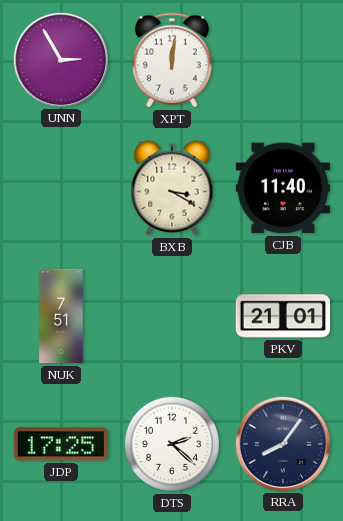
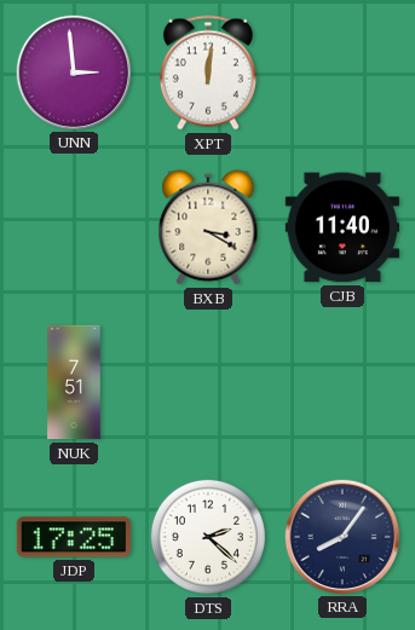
UNN: 2:55 -> 2:59 (73, 71)
PKV: 21:01 -> none (283, 316)
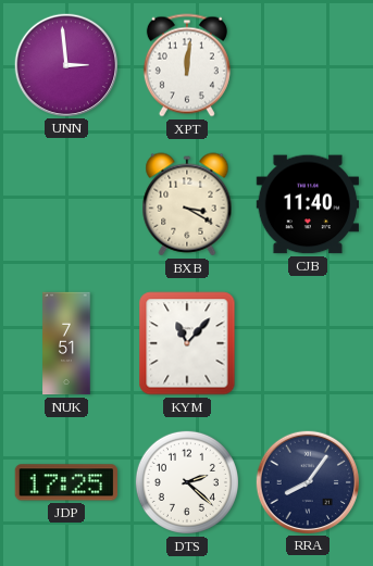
KYM: none -> 11:07 (187, 343)
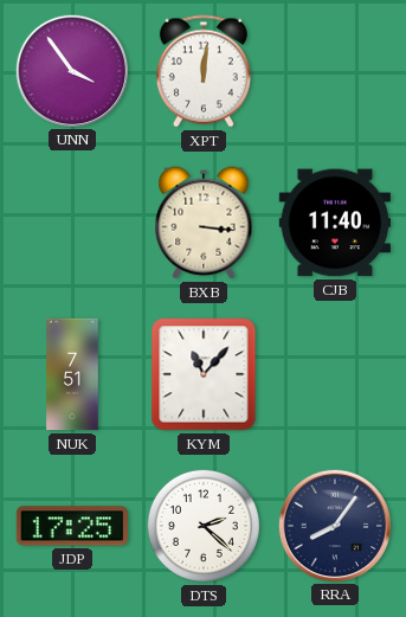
UNN: 2:59 -> 3:54 (71, 70)
BXB: 3:20 -> 3:16 (204, 223)
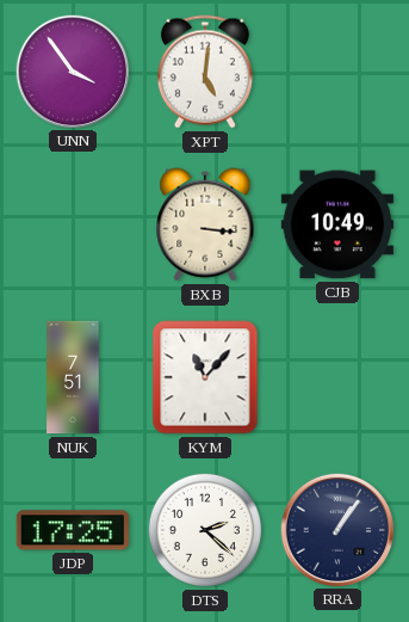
XPT: 12:01 -> 5:01 (205, 72)
CJB: 11:40 -> 10:49 (336, 224)
RRA: 8:06 -> 1:06 (336, 529)
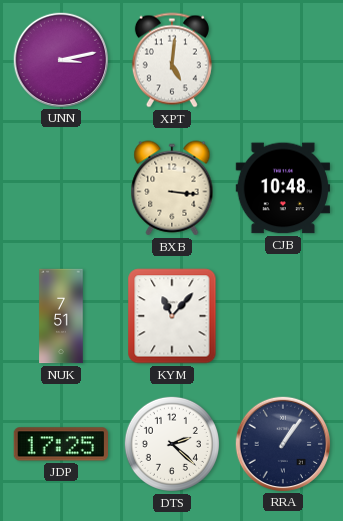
UNN: 3:54 -> 3:13 (60, 59)
CJB: 10:49 -> 10:48 (282, 188)
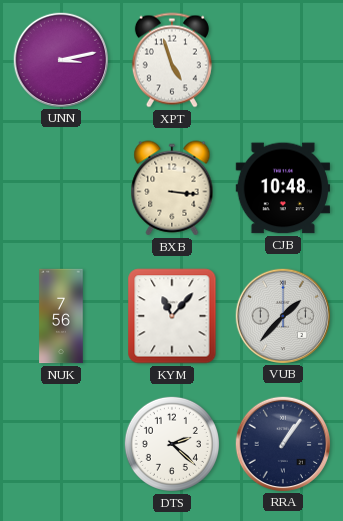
XPT: 5:01 -> 4:57 (172, 60)
NUK: 7:51 -> 7:56 (61, 316)
VUB: none -> 1:37 (282, 315)
JDP: 17:25 -> none (60, 444)
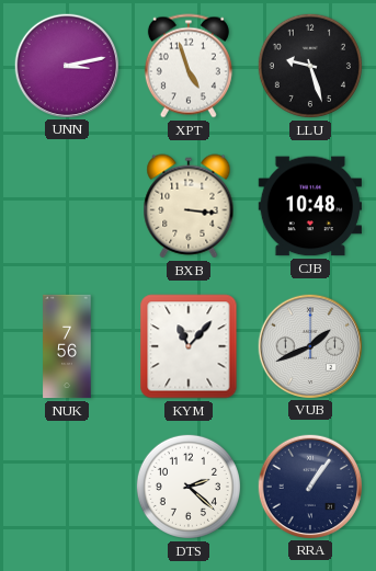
LLU: none -> 9:27 (310, 66)
VUB: 1:37 -> 1:41 (309, 345)
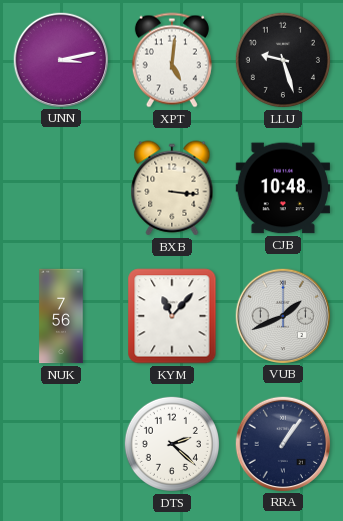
XPT: 4:57 -> 5:01 (172, 60)
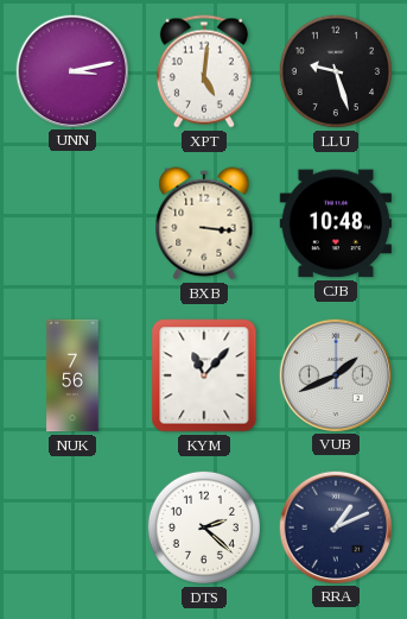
RRA: 1:06 -> 1:11 (335, 526)
